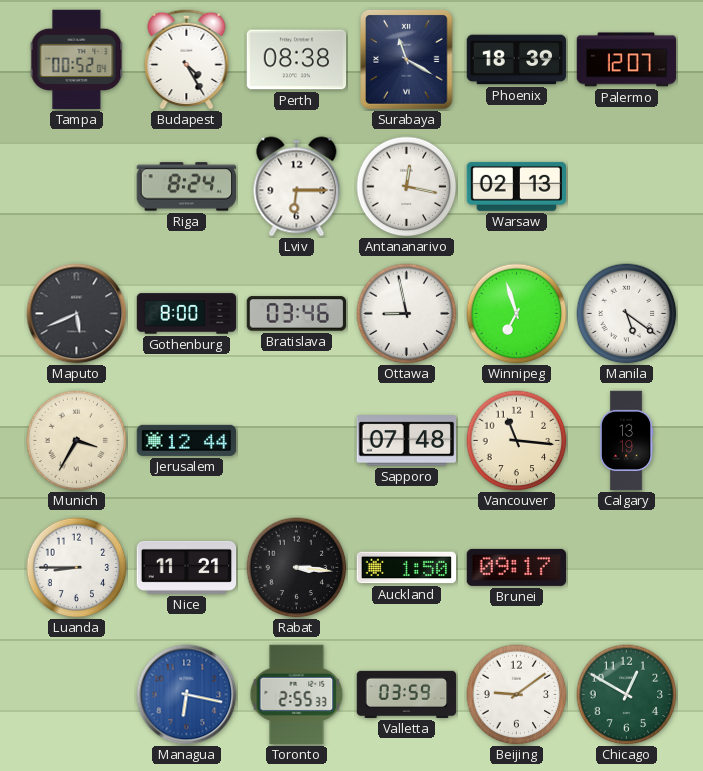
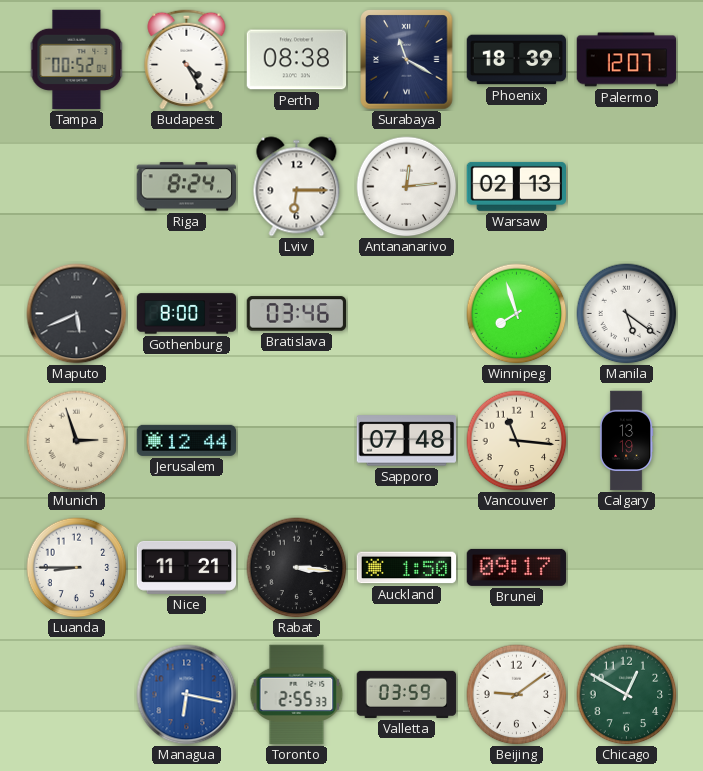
Antananarivo: 12:17 -> 12:14 (407, 187)
Ottawa: 8:58 -> none (407, 314)
Winnipeg: 6:57 -> 7:57 (517, 314)
Munich: 3:35 -> 2:57 (77, 441)
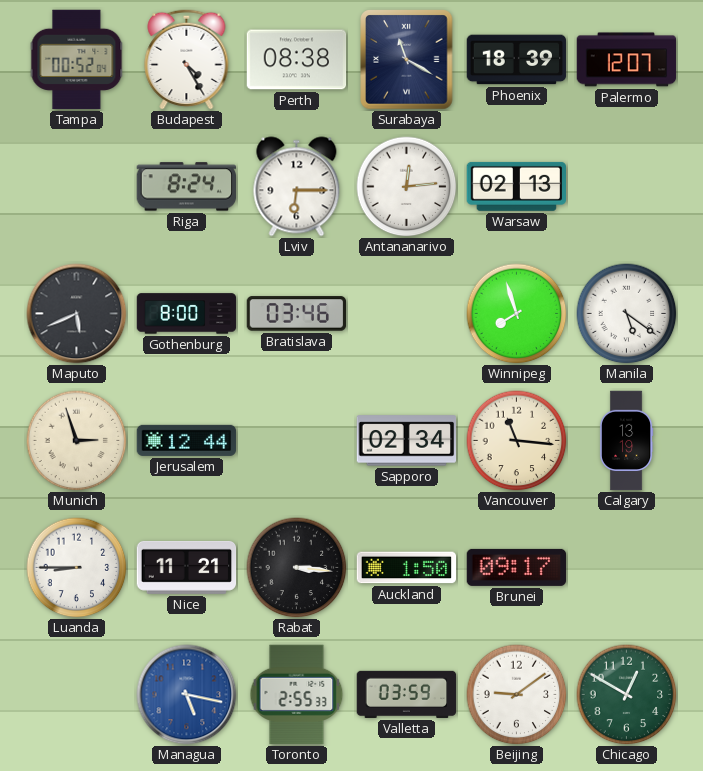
Sapporo: 07:48 -> 02:34 (407, 441)
Managua: 6:17 -> 5:17 (187, 695)
